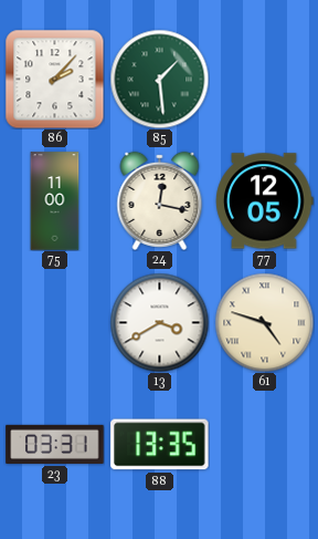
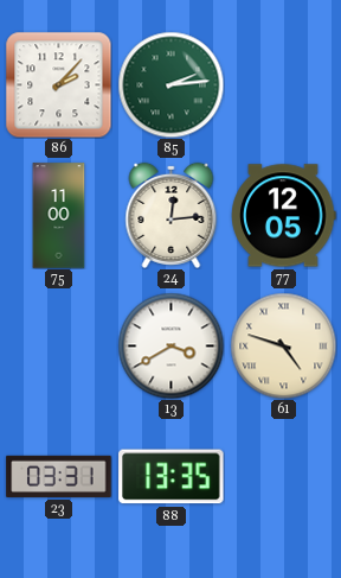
85: 1:29 -> 2:14 (170, 84)
24: 12:17 -> 12:14 (172, 215)
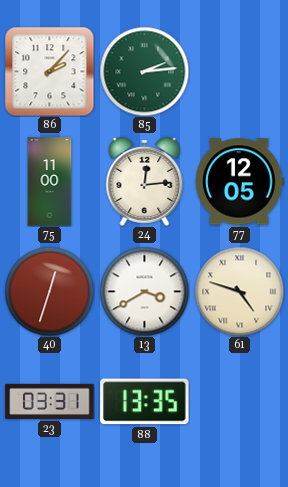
40: none -> 12:33 (49, 291)
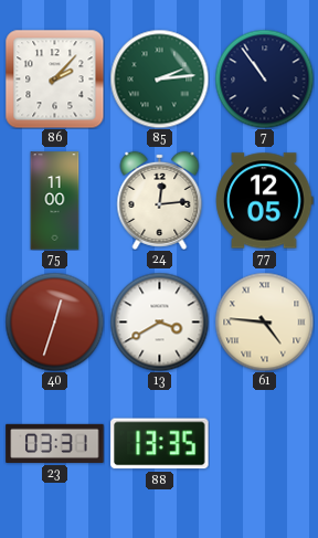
7: none -> 10:54 (264, 78)
61: 4:48 -> 4:46 (264, 321)
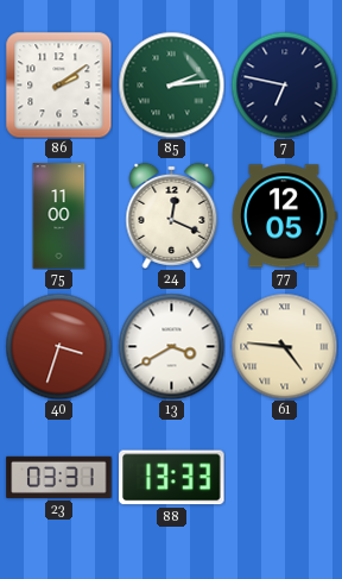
86: 2:07 -> 2:09 (58, 84)
7: 10:54 -> 6:47 (284, 84)
24: 12:14 -> 12:19 (172, 215)
40: 12:33 -> 3:33 (58, 346)
88: 13:35 -> 13:33 (172, 478)
